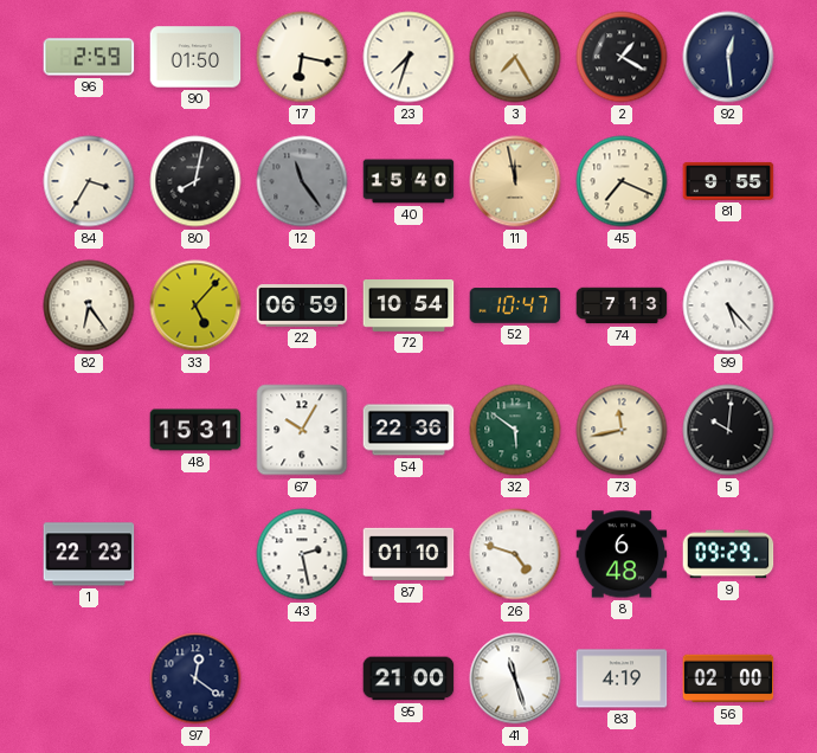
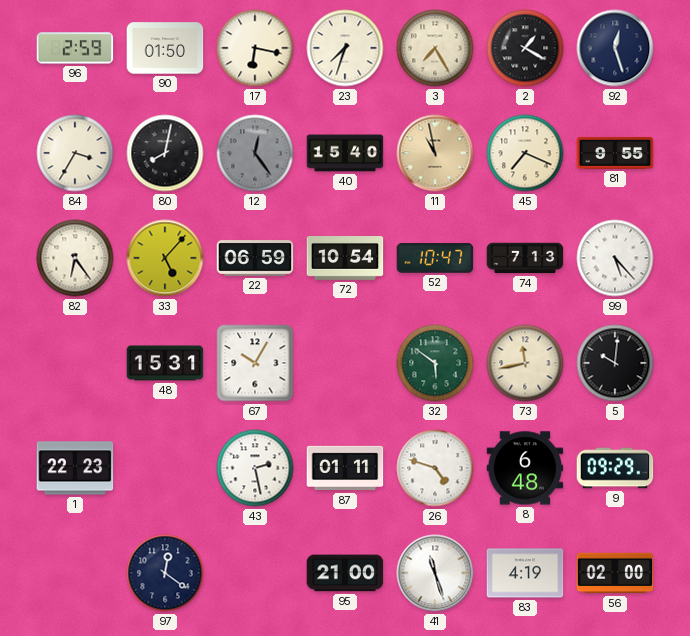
92: 12:29 -> 12:27 (615, 48)
12: 11:24 -> 12:24 (255, 153)
11: 11:58 -> 10:58 (435, 153)
54: 22:36 -> none (408, 430)
87: 01:10 -> 01:11 (345, 468)
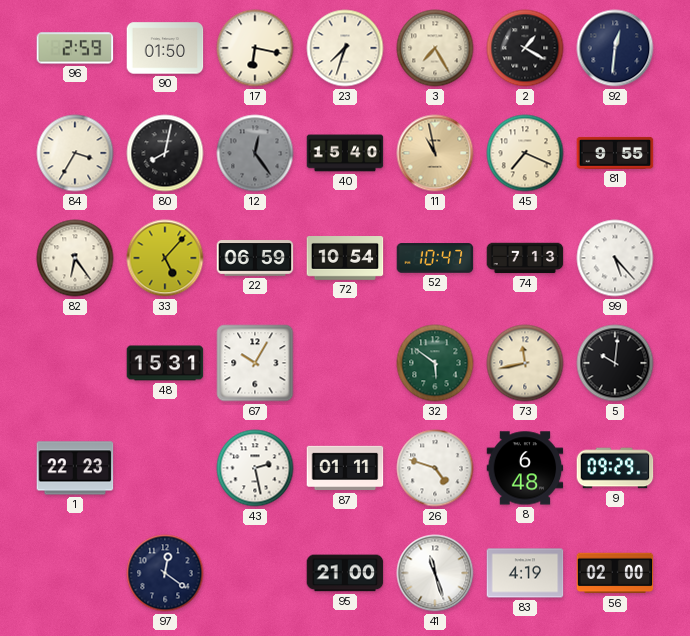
92: 12:27 -> 12:31 (615, 48)
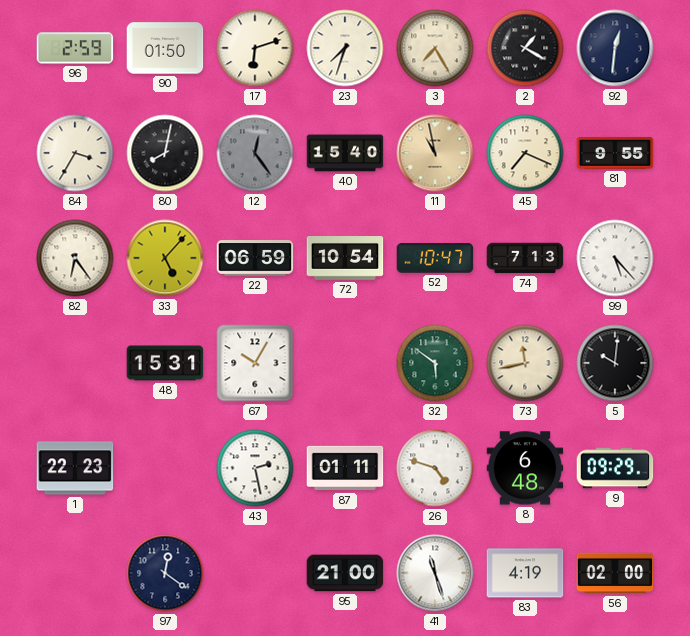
17: 6:17 -> 6:12 (255, 48)
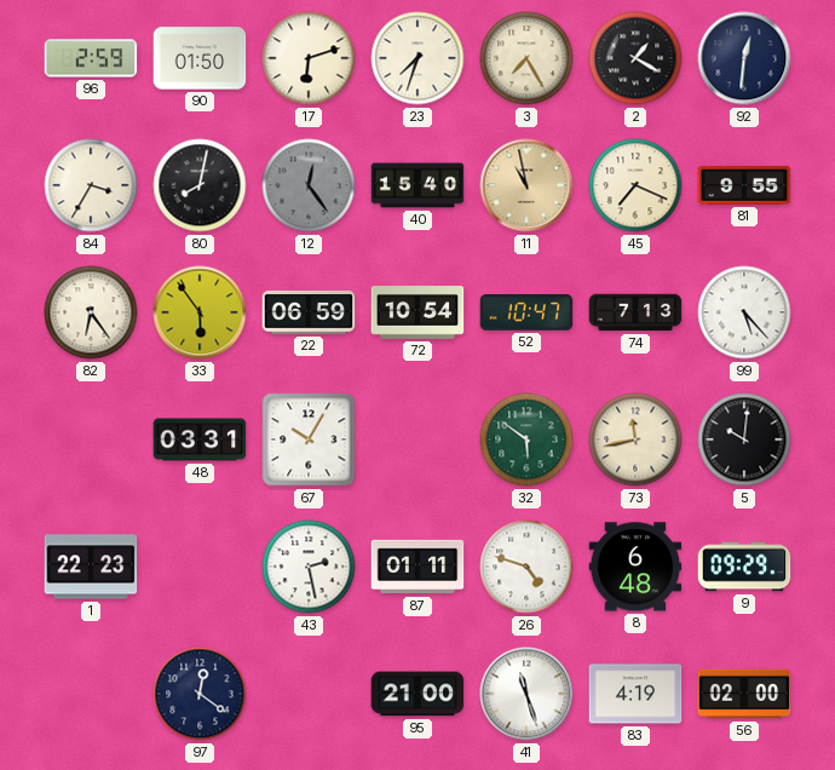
33: 5:07 -> 5:54 (200, 312)
48: 15:31 -> 03:31 (200, 439)
